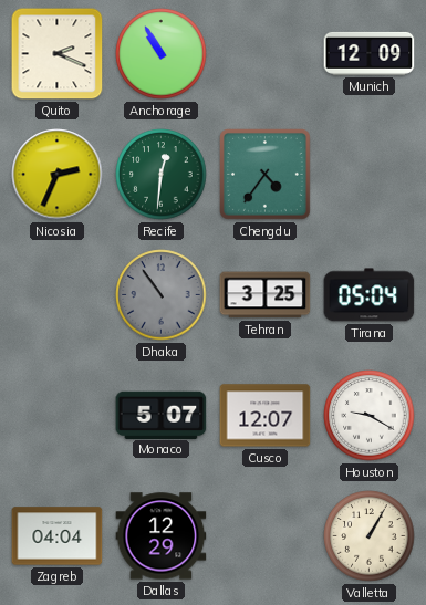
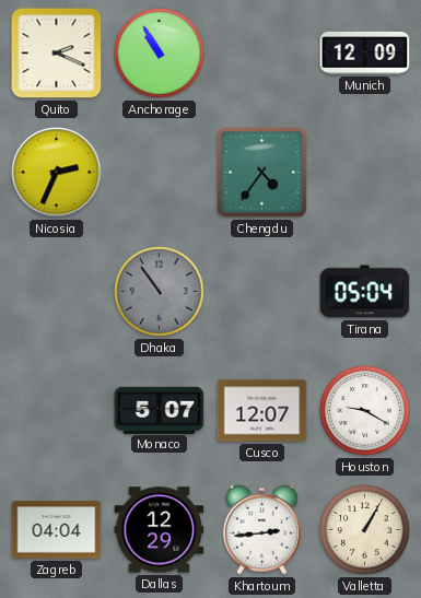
Recife: 12:31 -> none (162, 175)
Tehran: 3:25 -> none (266, 295)
Khartoum: none -> 2:44 (261, 529)
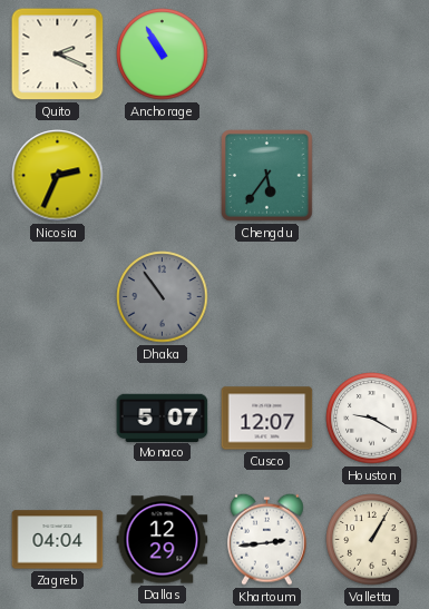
Munich: 12:09 -> none (365, 52)
Chengdu: 4:36 -> 5:36 (267, 176)
Tirana: 05:04 -> none (365, 292)
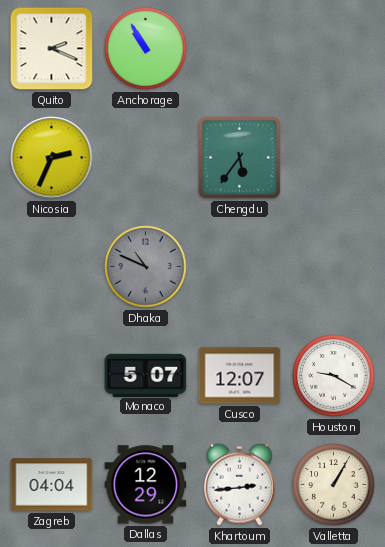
Dhaka: 10:54 -> 10:49 (146, 267)
